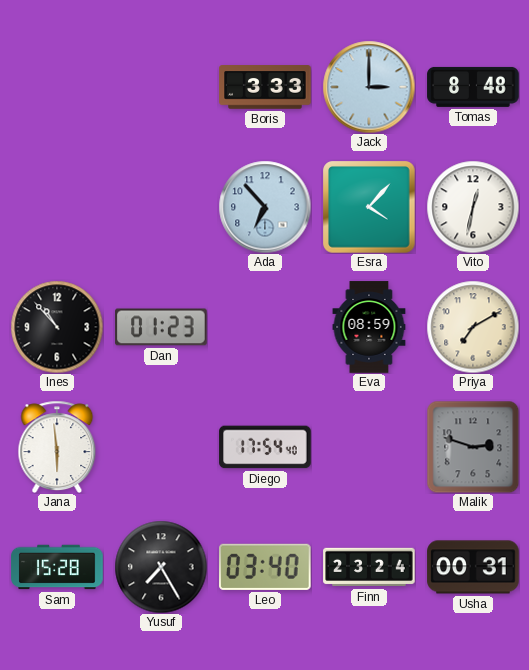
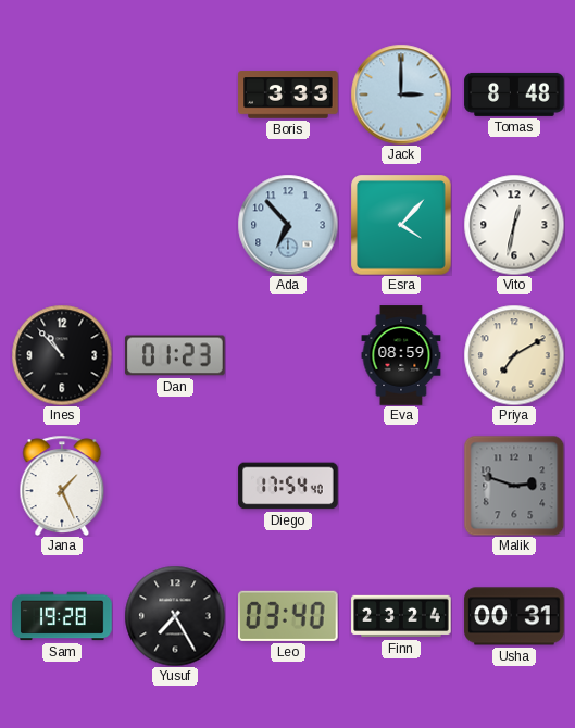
Jana: 5:59 -> 1:26 (62, 485)
Sam: 15:28 -> 19:28 (62, 616)
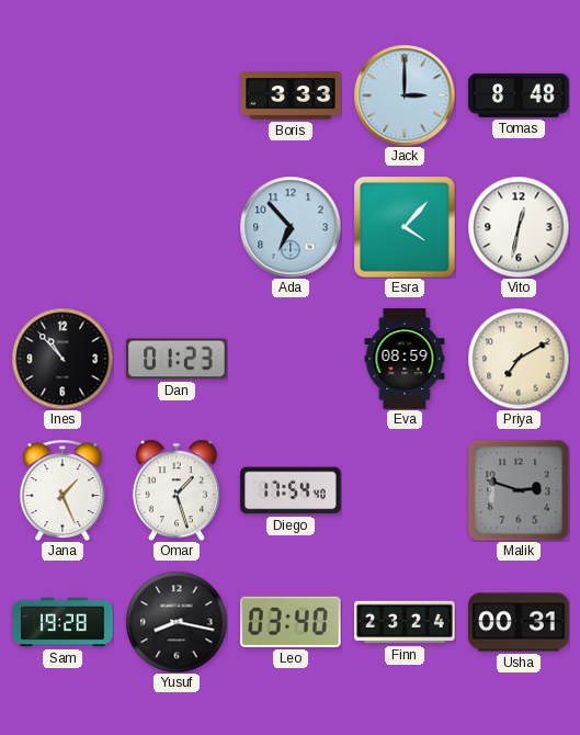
Omar: none -> 1:27 (177, 490)
Yusuf: 7:25 -> 8:17 (177, 622)
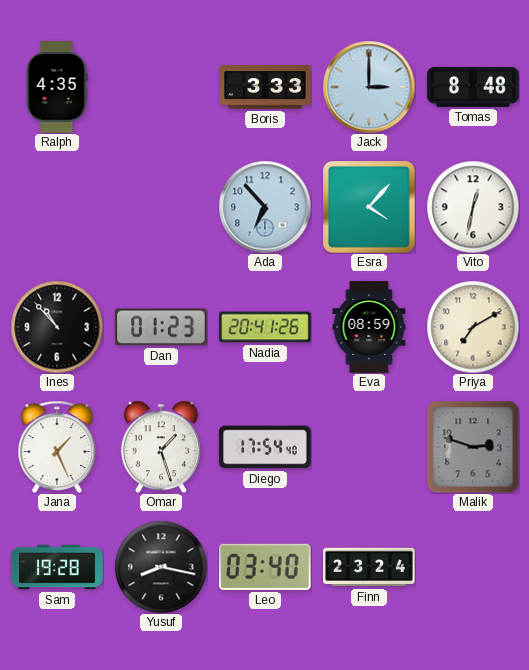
Ralph: none -> 4:35 (57, 87)
Nadia: none -> 20:41 (265, 327)
Usha: 00:31 -> none (519, 622)
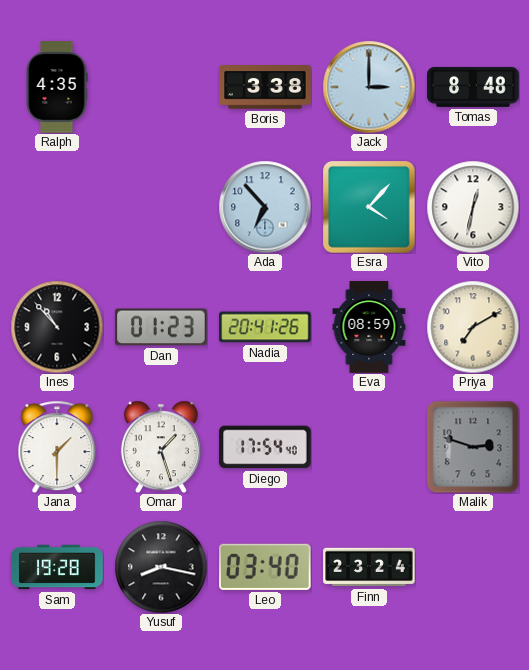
Boris: 3:33 -> 3:38 (265, 87)
Jana: 1:26 -> 1:30 (57, 446)
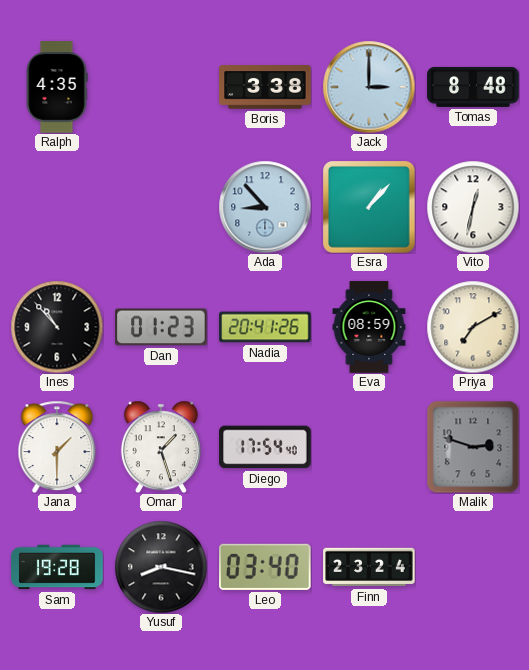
Ada: 6:53 -> 8:53 (265, 207)
Esra: 4:07 -> 1:07 (369, 207)
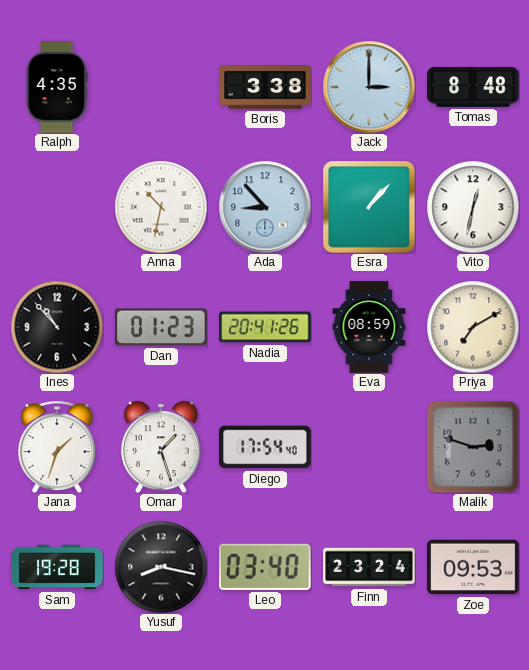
Anna: none -> 10:32 (161, 207)
Jana: 1:30 -> 1:33 (57, 446)
Zoe: none -> 09:53 (473, 567)
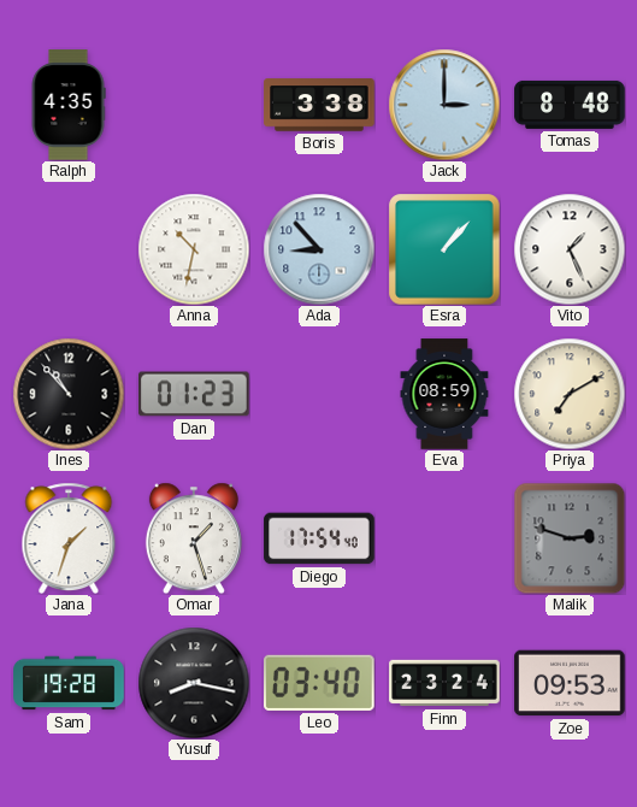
Vito: 12:32 -> 1:26 (570, 249)
Nadia: 20:41 -> none (265, 327)
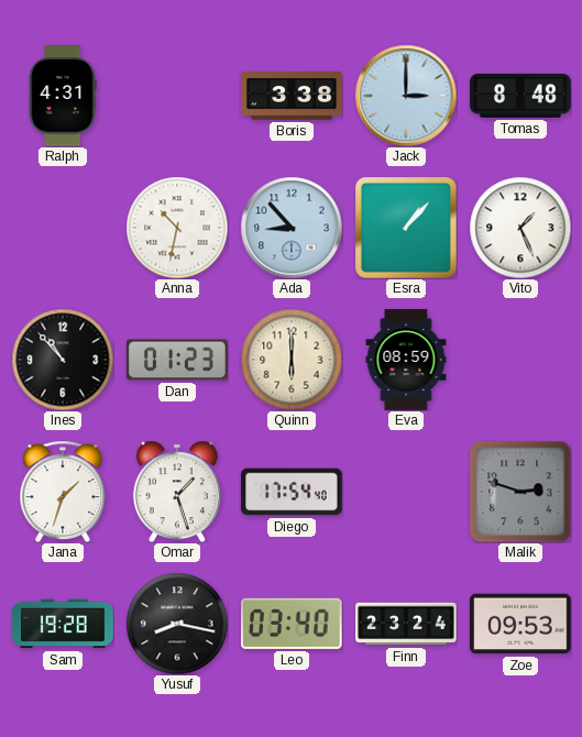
Ralph: 4:35 -> 4:31 (63, 96)
Quinn: none -> 6:00 (292, 360)
Priya: 7:10 -> none (570, 394)
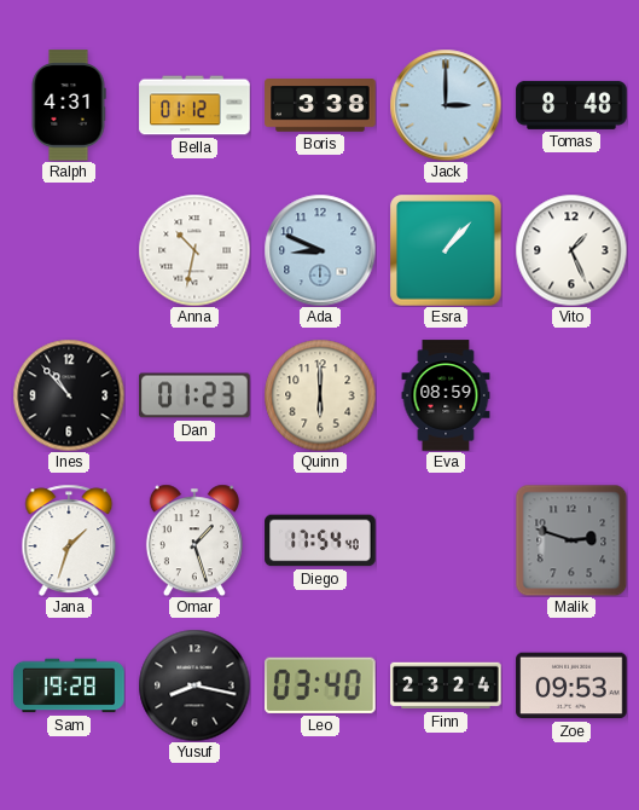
Bella: none -> 01:12 (194, 105)
Ada: 8:53 -> 8:49 (320, 250)
